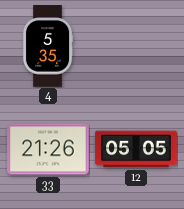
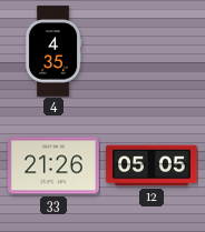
4: 5:35 -> 4:35 (53, 51)
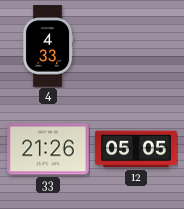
4: 4:35 -> 4:33 (48, 46)
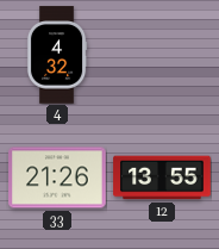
4: 4:33 -> 4:32 (57, 55)
12: 05:05 -> 13:55 (162, 178)
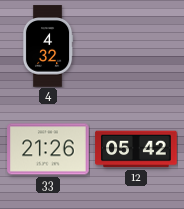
12: 13:55 -> 05:42 (136, 149)
